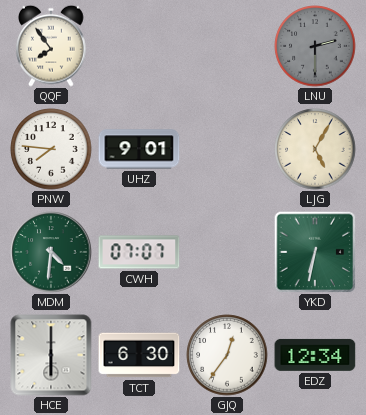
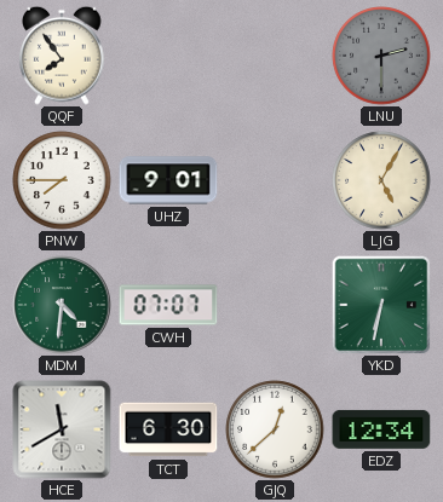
PNW: 7:46 -> 7:45 (62, 180)
HCE: 6:00 -> 11:40 (62, 429)
GJQ: 12:36 -> 12:38 (275, 429)
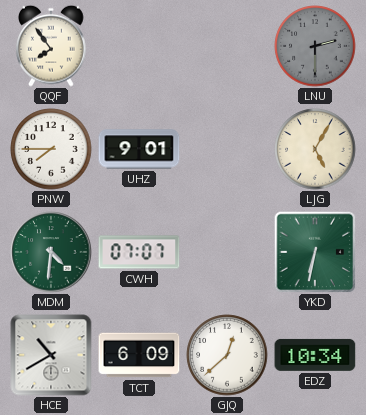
HCE: 11:40 -> 10:40 (51, 355)
TCT: 6:30 -> 6:09 (139, 355)
EDZ: 12:34 -> 10:34 (315, 355)
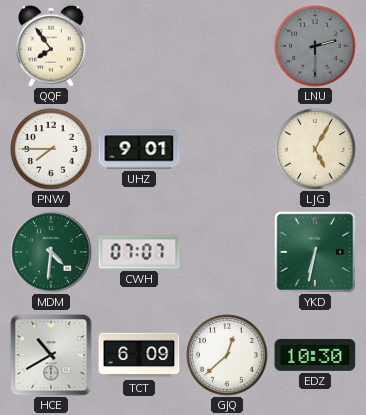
EDZ: 10:34 -> 10:30 (315, 355)
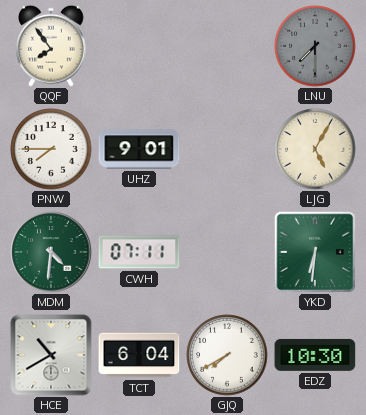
LNU: 2:30 -> 7:30 (315, 46)
CWH: 07:07 -> 07:11 (139, 252)
YKD: 6:32 -> 6:31 (315, 252)
TCT: 6:09 -> 6:04 (139, 355)
GJQ: 12:38 -> 7:40 (227, 355)
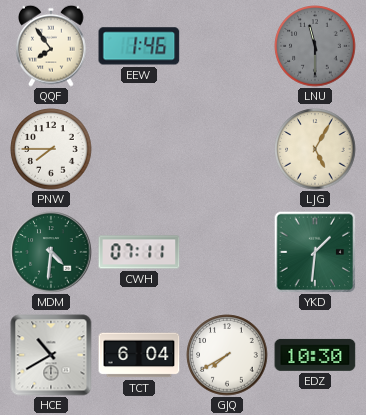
EEW: none -> 1:46 (139, 46)
LNU: 7:30 -> 11:30 (315, 46)
UHZ: 9:01 -> none (139, 149)
YKD: 6:31 -> 1:31 (315, 252)
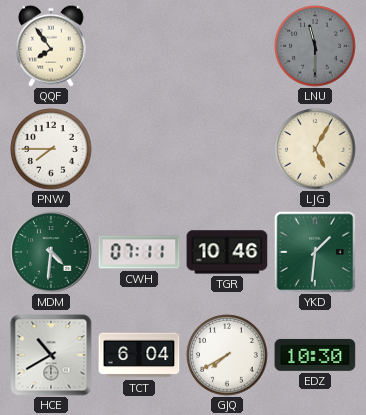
EEW: 1:46 -> none (139, 46)
TGR: none -> 10:46 (227, 252)
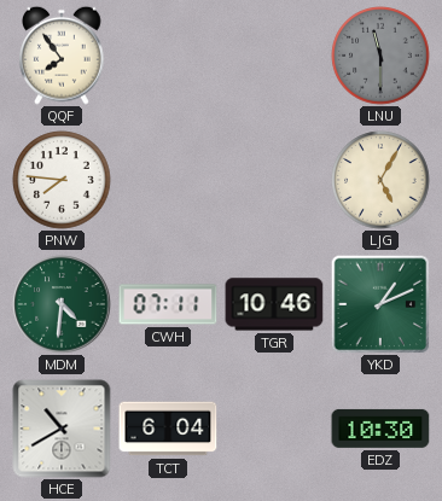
PNW: 7:45 -> 7:46 (62, 180)
YKD: 1:31 -> 1:11 (380, 304)
GJQ: 7:40 -> none (227, 355)
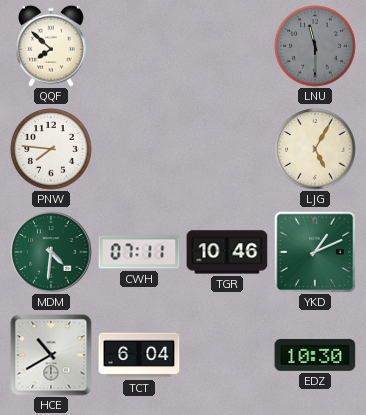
QQF: 7:54 -> 7:52 (51, 46)
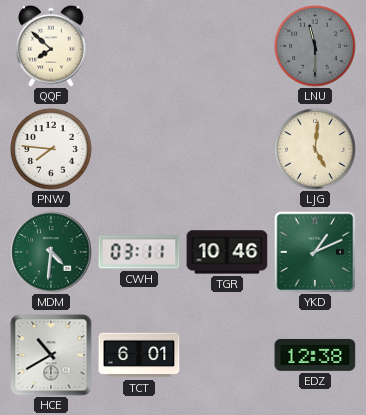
LJG: 5:05 -> 5:01 (315, 149)
CWH: 07:11 -> 03:11 (139, 252)
TCT: 6:04 -> 6:01 (139, 355)
EDZ: 10:30 -> 12:38 (315, 355)
